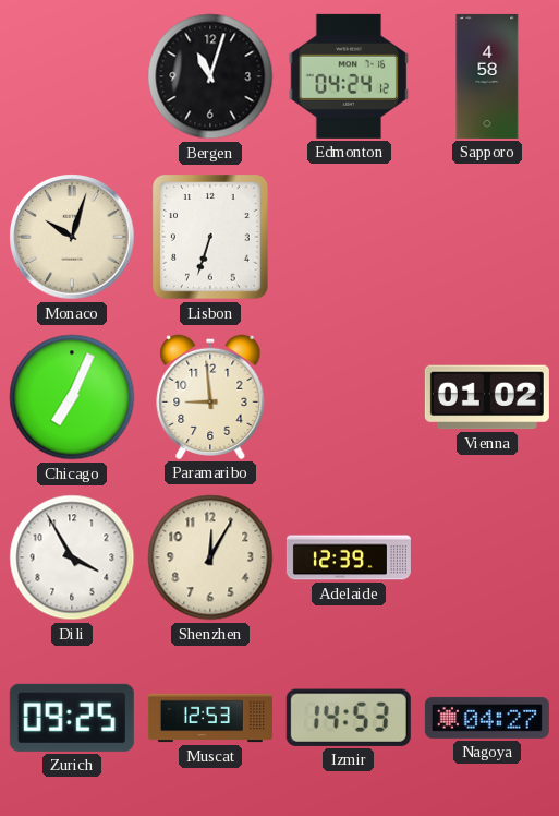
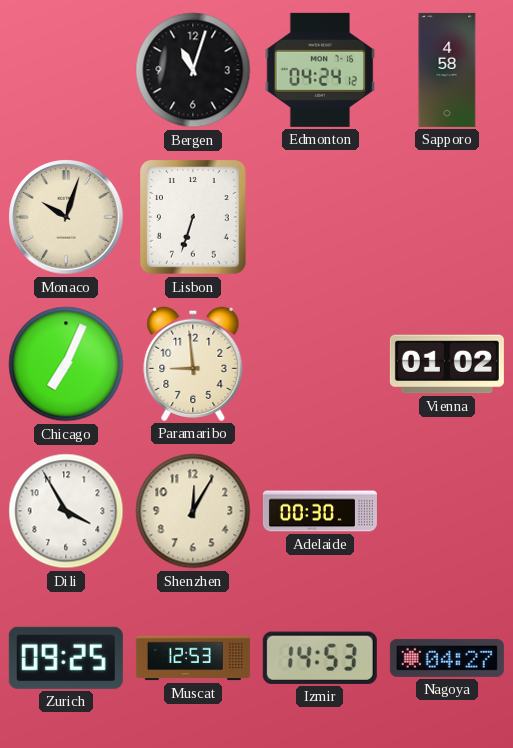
Adelaide: 12:39 -> 00:30 (320, 511)
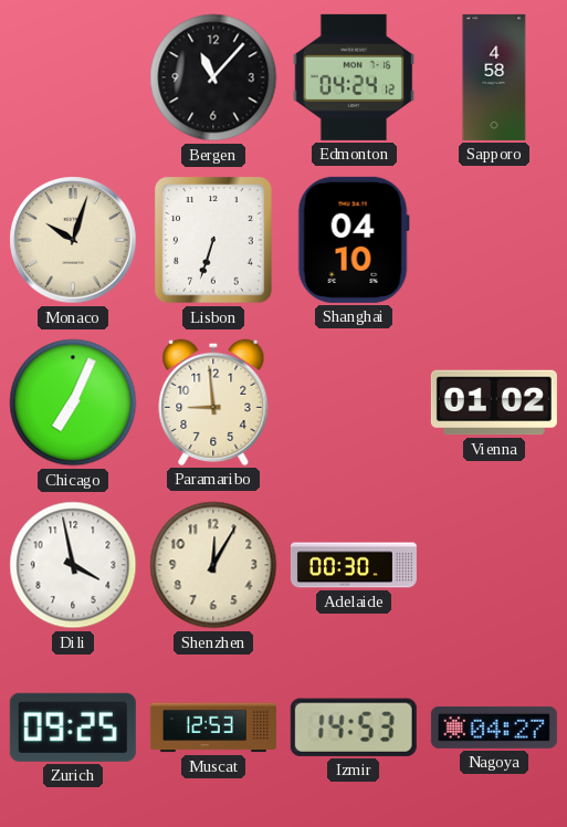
Bergen: 11:03 -> 11:07 (213, 77)
Shanghai: none -> 04:10 (354, 240)
Dili: 3:55 -> 3:58 (73, 565)
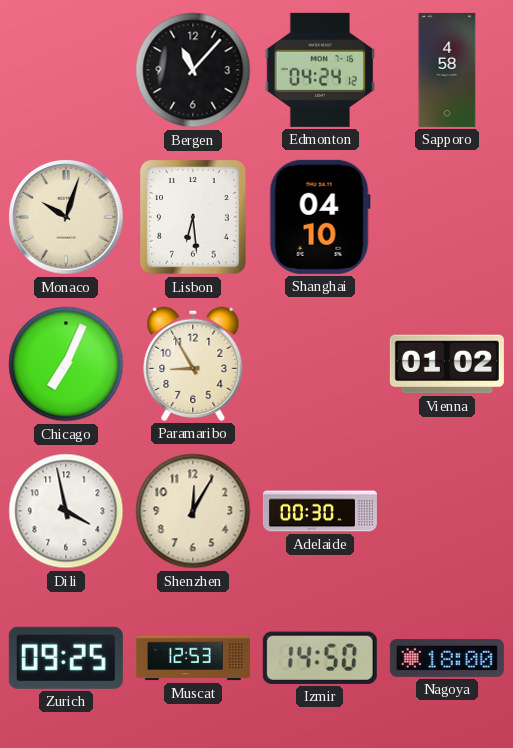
Lisbon: 6:33 -> 6:29 (194, 217)
Paramaribo: 8:59 -> 8:55 (193, 364)
Izmir: 14:53 -> 14:50 (320, 658)
Nagoya: 04:27 -> 18:00 (447, 658)
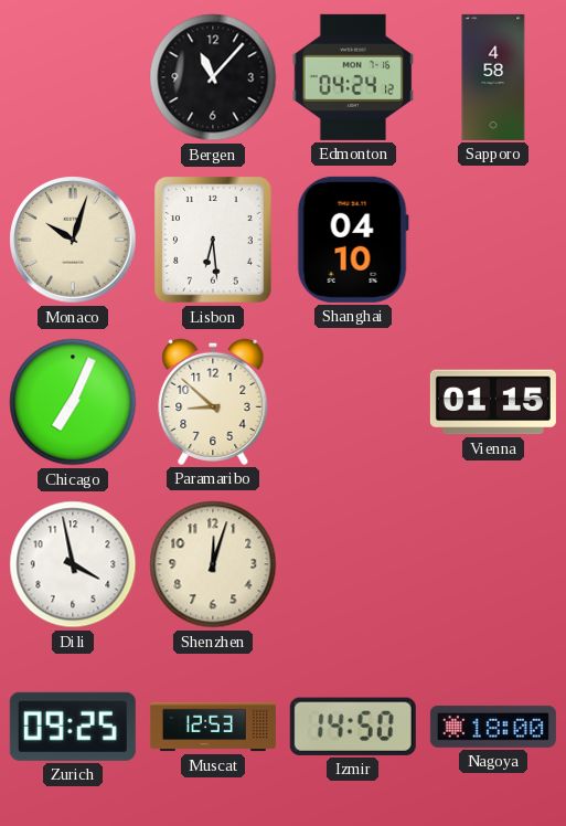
Paramaribo: 8:55 -> 8:52 (213, 402)
Vienna: 01:02 -> 01:15 (493, 402)
Shenzhen: 12:05 -> 12:03 (213, 564)
Adelaide: 00:30 -> none (320, 511)
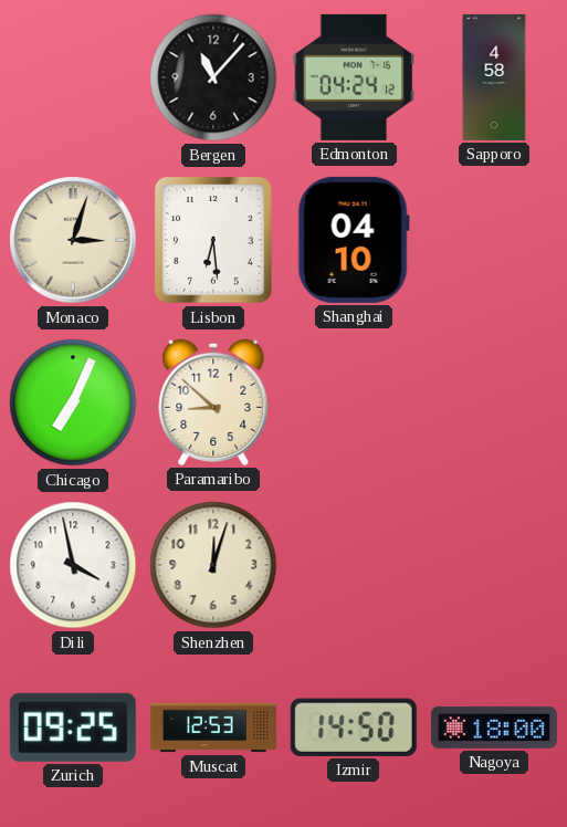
Monaco: 10:03 -> 3:03 (73, 240)
Vienna: 01:15 -> none (493, 402)
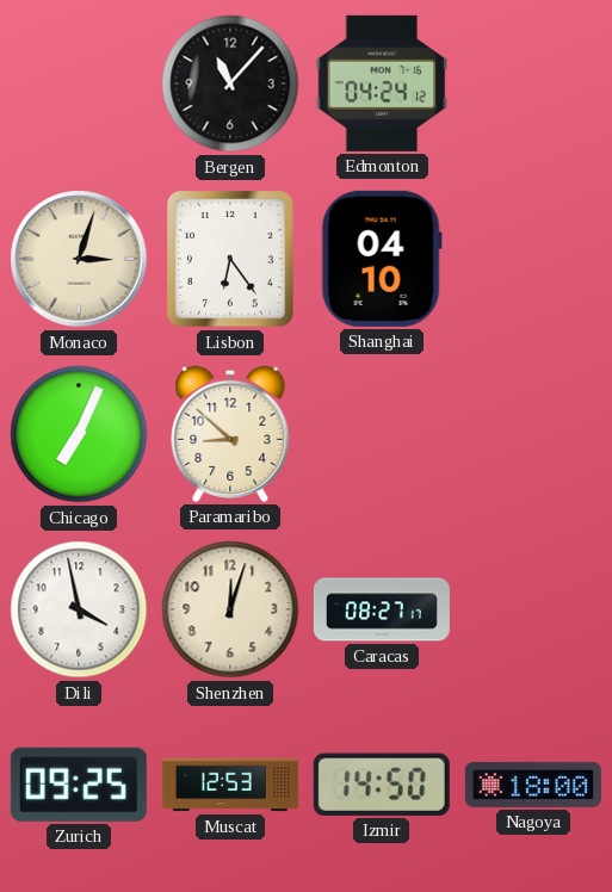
Sapporo: 4:58 -> none (494, 77)
Lisbon: 6:29 -> 6:24 (231, 259)
Caracas: none -> 08:27 (382, 609)
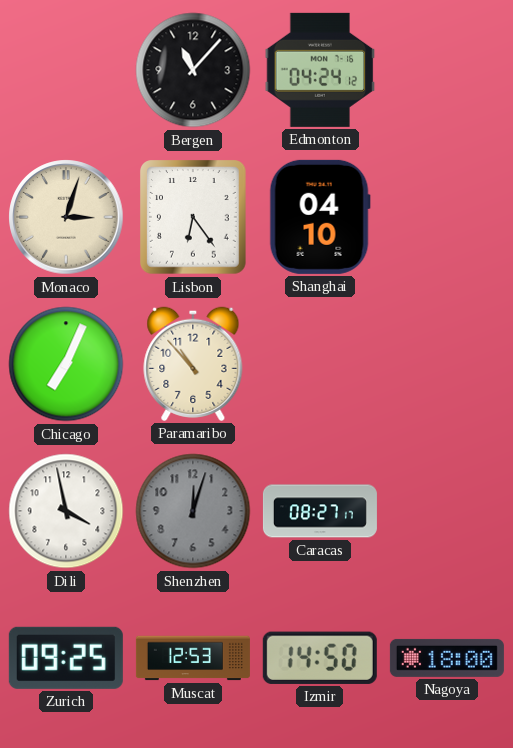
Paramaribo: 8:52 -> 10:53 (193, 364)
Shenzhen dial: cream -> grey (193, 511)
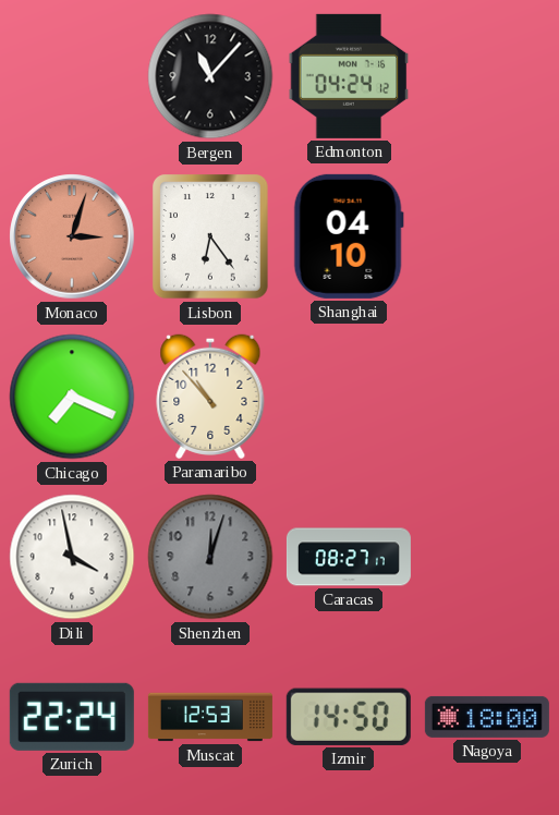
Monaco dial: cream -> salmon (72, 236)
Chicago: 7:04 -> 7:19 (72, 397)
Zurich: 09:25 -> 22:24 (72, 717)
